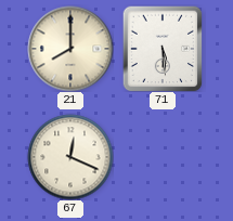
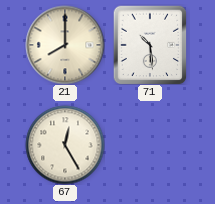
71: 5:29 -> 10:29 (150, 45)
67: 12:19 -> 12:25 (65, 145)
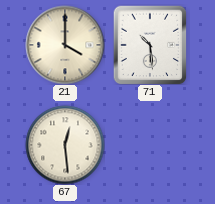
21: 8:00 -> 4:00 (65, 45)
67: 12:25 -> 12:29 (65, 145)
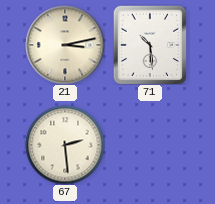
21: 4:00 -> 3:13 (65, 45)
67: 12:29 -> 2:29 (65, 145)
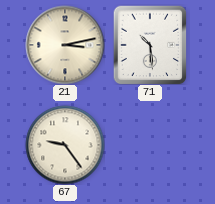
67: 2:29 -> 9:24 (65, 145)
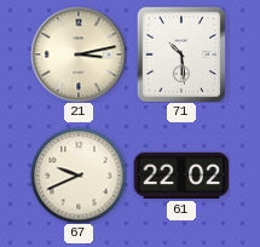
67: 9:24 -> 9:41 (79, 176)
61: none -> 22:02 (181, 176)
